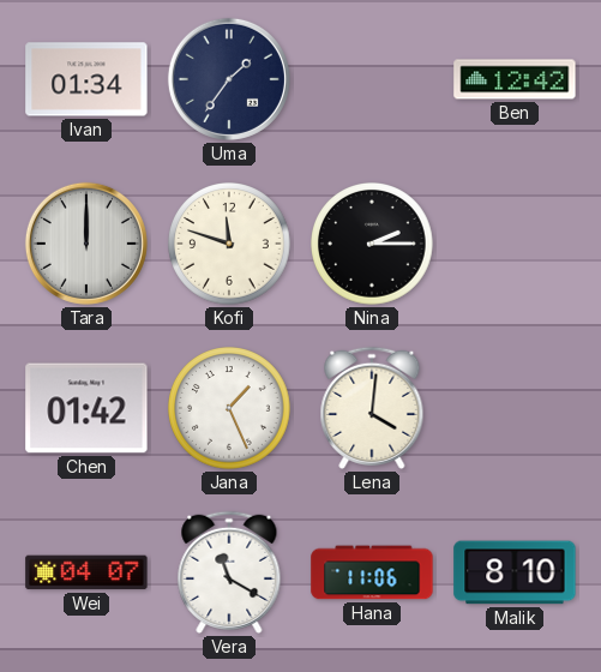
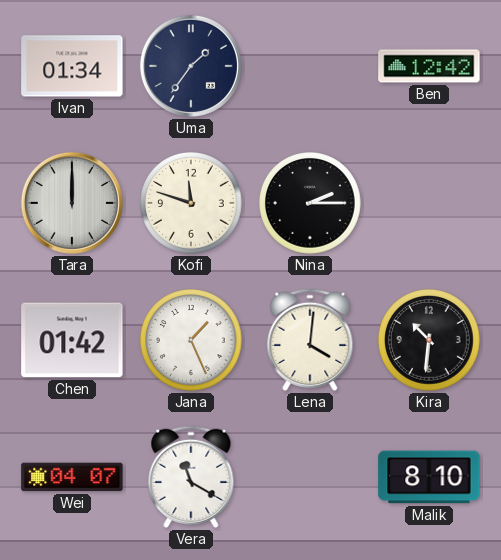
Kira: none -> 10:31 (429, 340)
Hana: 11:06 -> none (372, 572)
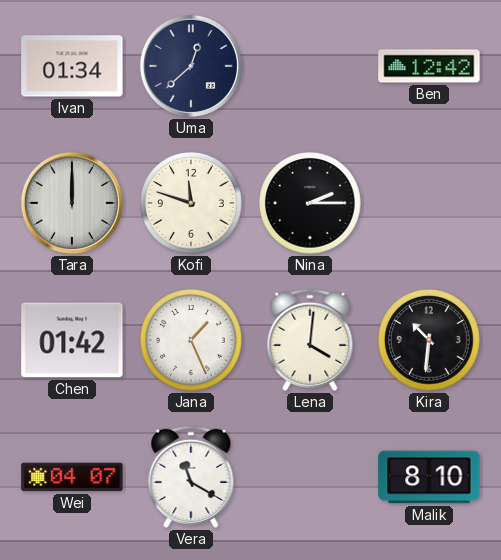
Uma: 1:36 -> 12:38 (191, 66)
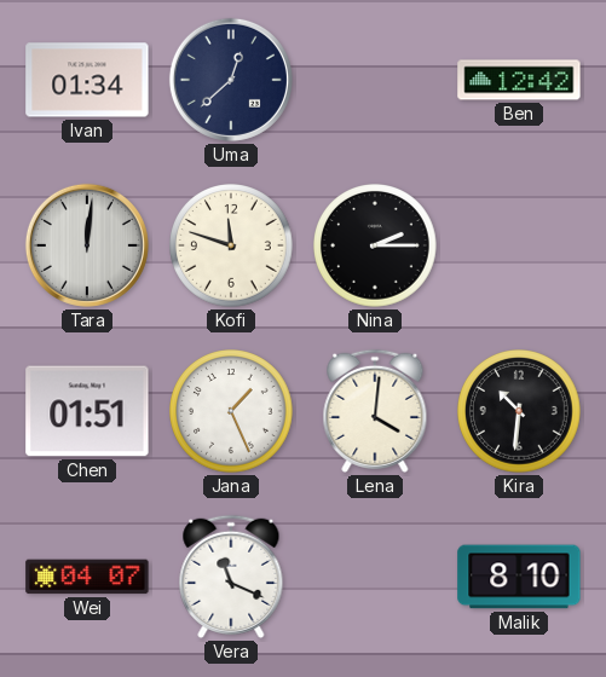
Tara: 12:00 -> 12:01 (87, 245)
Chen: 01:42 -> 01:51 (87, 411)
Vera: 11:20 -> 11:19 (231, 577)
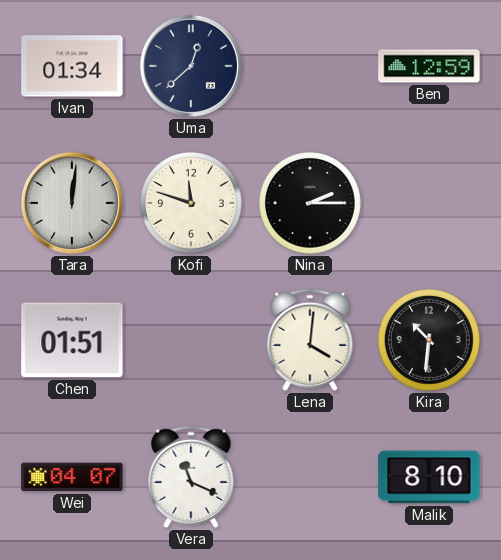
Ben: 12:42 -> 12:59 (429, 66)
Jana: 1:26 -> none (231, 411)
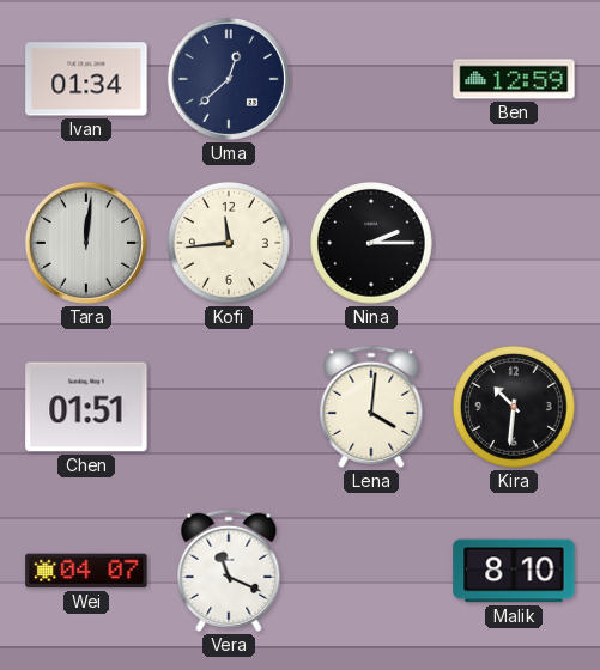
Kofi: 11:48 -> 11:44 (229, 243)
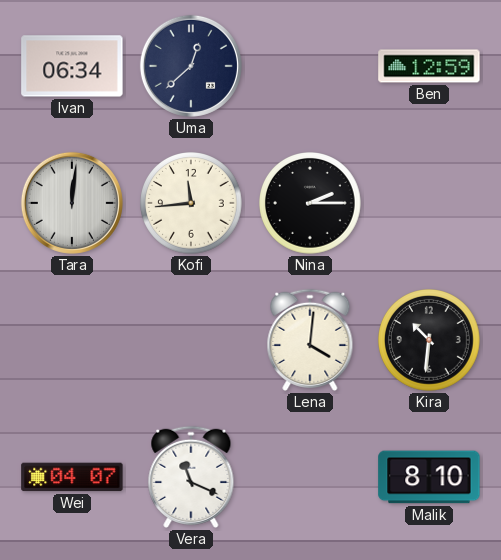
Ivan: 01:34 -> 06:34 (72, 66)
Chen: 01:51 -> none (86, 407)
